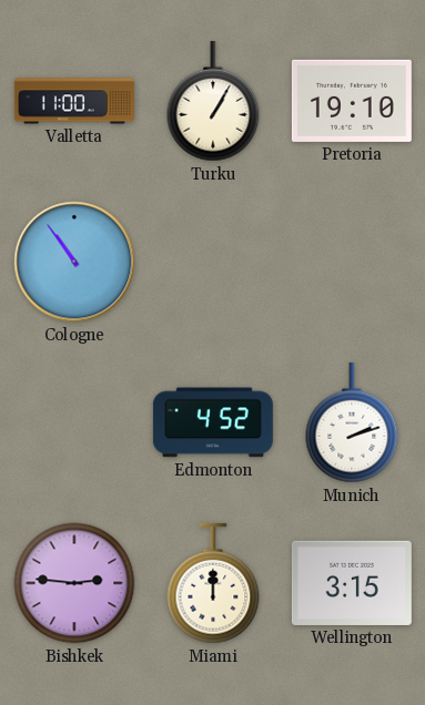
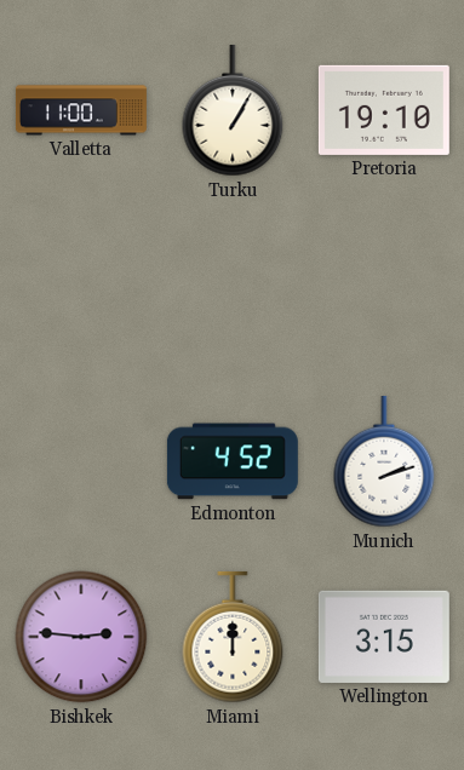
Cologne: 10:54 -> none (74, 262)
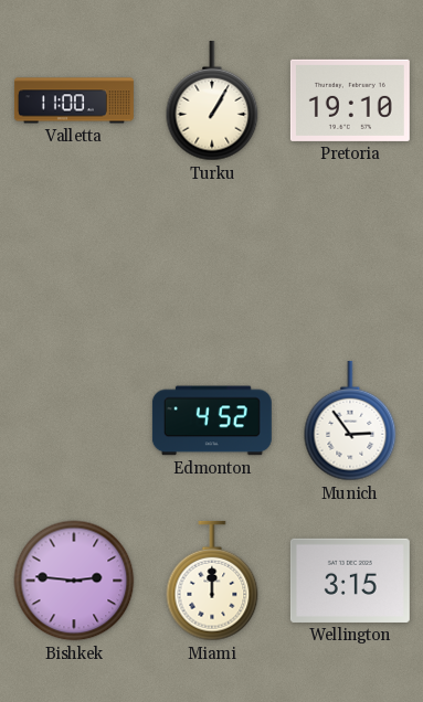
Munich: 2:12 -> 2:54 (350, 421)
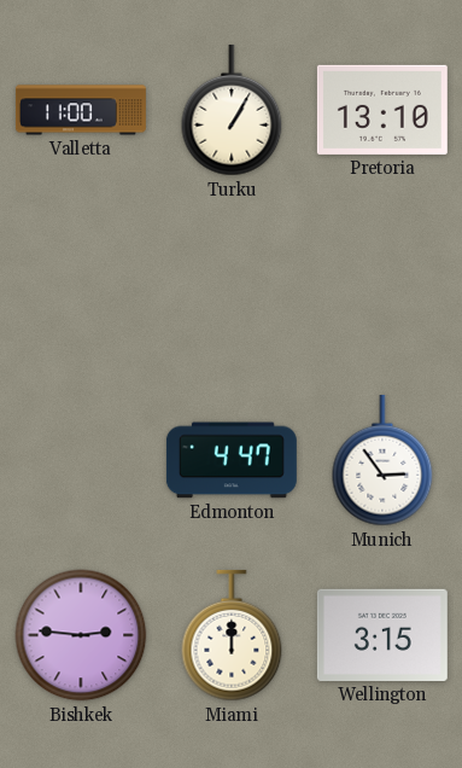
Pretoria: 19:10 -> 13:10 (382, 110)
Edmonton: 4:52 -> 4:47 (232, 460)
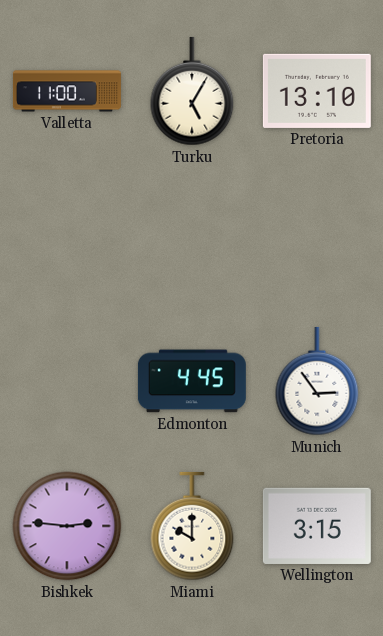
Turku: 1:05 -> 5:05 (192, 91)
Edmonton: 4:47 -> 4:45 (192, 381)
Miami: 12:00 -> 10:00 (192, 526)
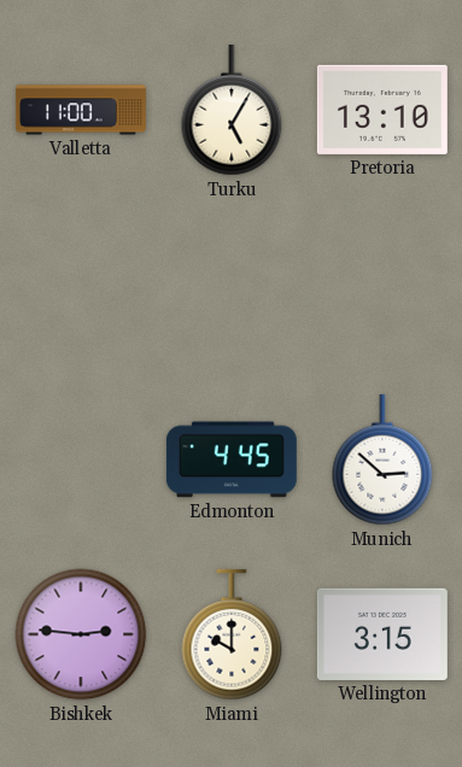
Munich: 2:54 -> 2:52 (382, 459)
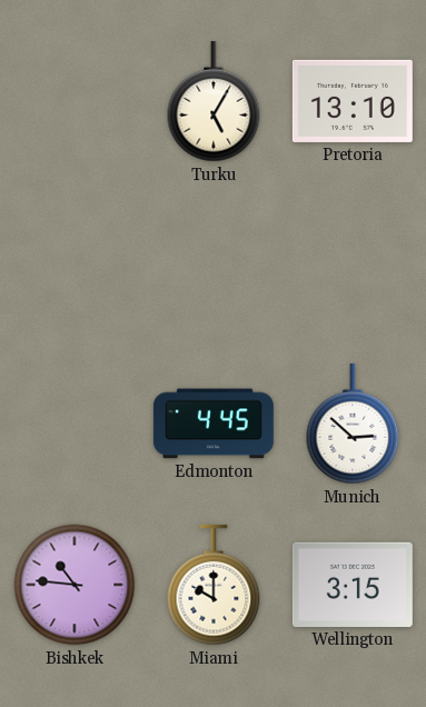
Valletta: 11:00 -> none (81, 110)
Bishkek: 2:46 -> 10:46 (75, 585)
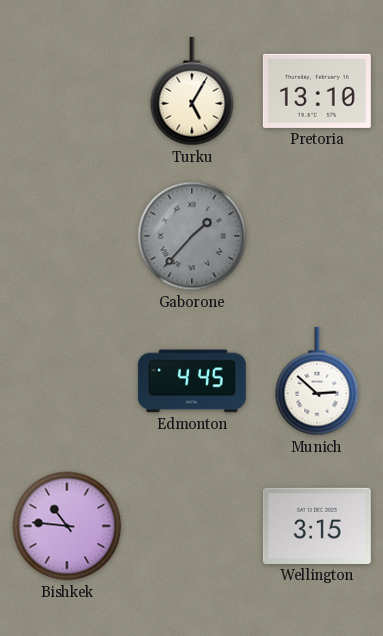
Gaborone: none -> 1:37 (192, 236)
Miami: 10:00 -> none (214, 585)
